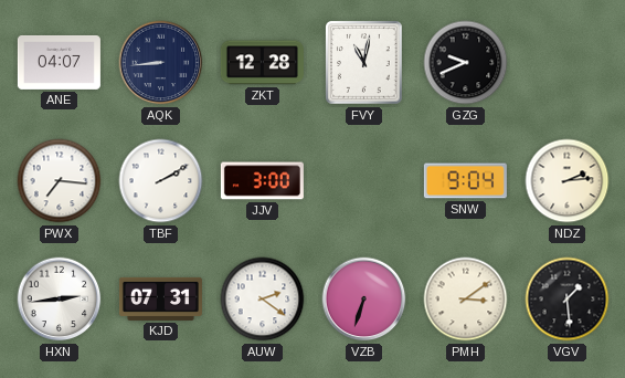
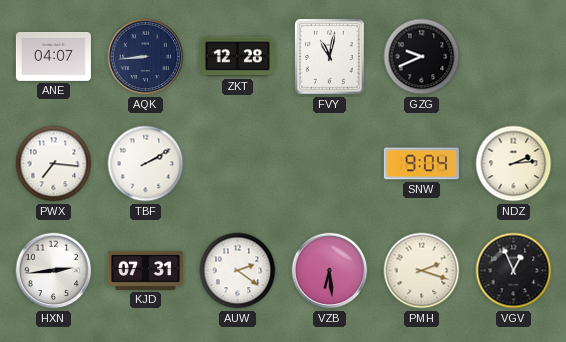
JJV: 3:00 -> none (262, 181)
VZB: 6:33 -> 6:29 (330, 271)
PMH: 3:09 -> 2:18 (422, 271)
VGV: 1:29 -> 12:56 (514, 271)
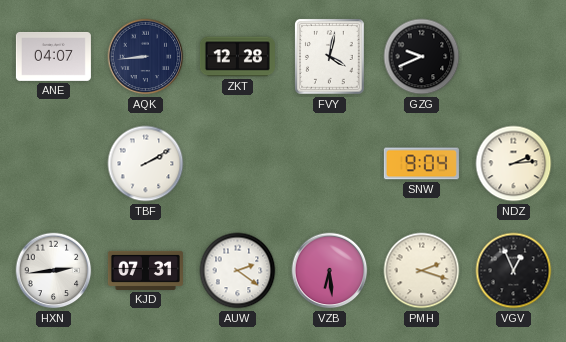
FVY: 11:02 -> 4:02 (330, 57)
PWX: 7:16 -> none (54, 164)
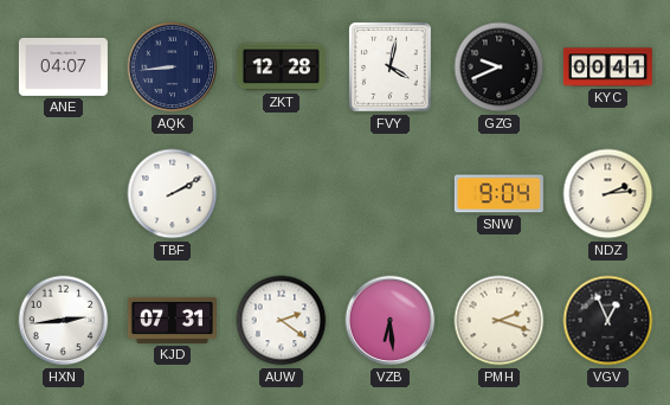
KYC: none -> 00:41 (607, 67)
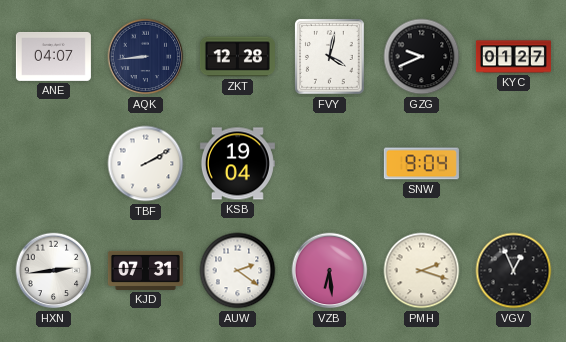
KYC: 00:41 -> 01:27 (513, 57)
KSB: none -> 19:04 (237, 164)
NDZ: 2:14 -> none (608, 194)
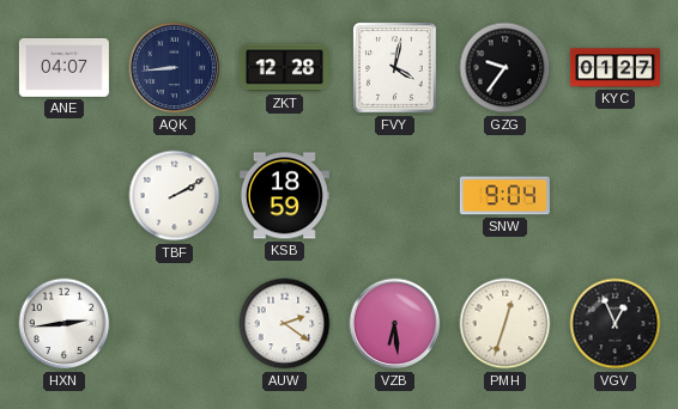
GZG: 9:41 -> 9:36 (506, 68)
KSB: 19:04 -> 18:59 (284, 196)
KJD: 07:31 -> none (145, 270)
PMH: 2:18 -> 12:33 (506, 324)
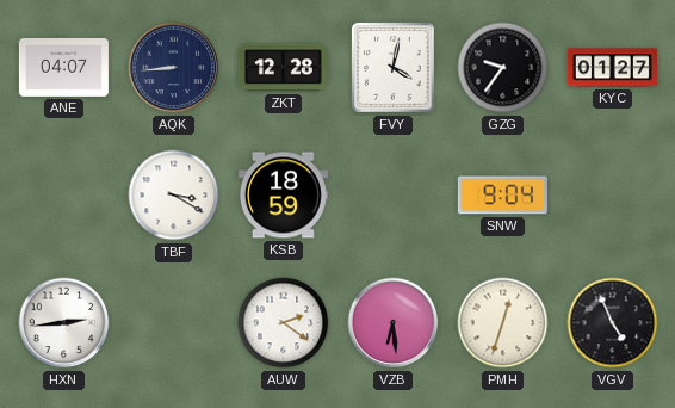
TBF: 2:10 -> 3:20 (174, 196)
VGV: 12:56 -> 4:56 (613, 323)
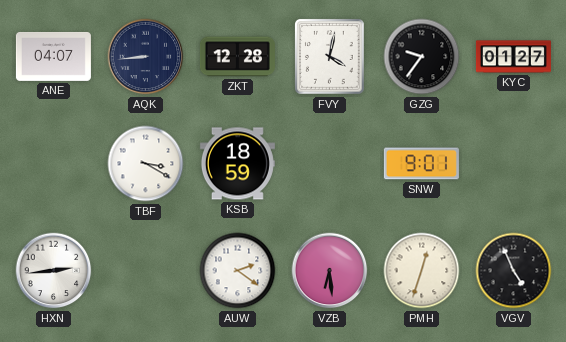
SNW: 9:04 -> 9:01 (421, 164)
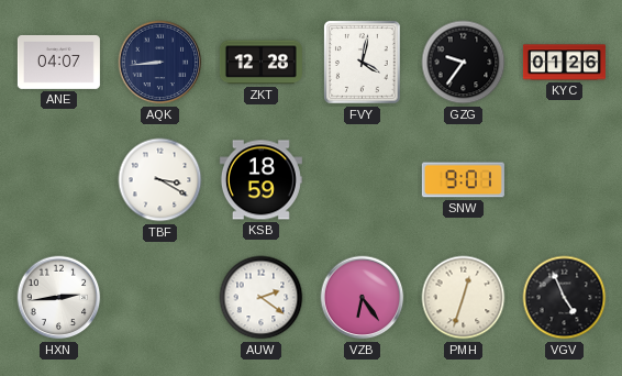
KYC: 01:27 -> 01:26 (564, 63)
VZB: 6:29 -> 6:24 (363, 298)
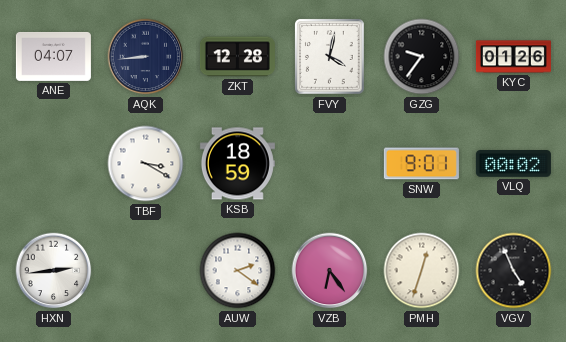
VLQ: none -> 00:02 (513, 164)
